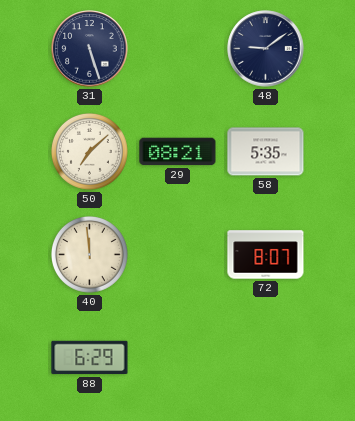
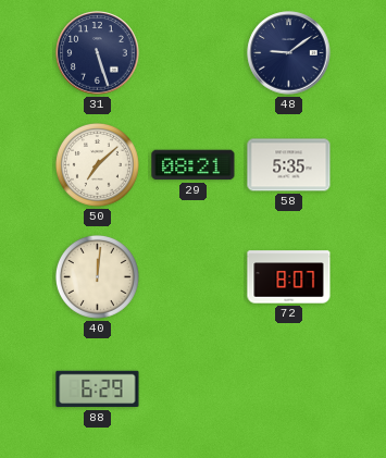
40: 11:59 -> 12:01 (97, 276)
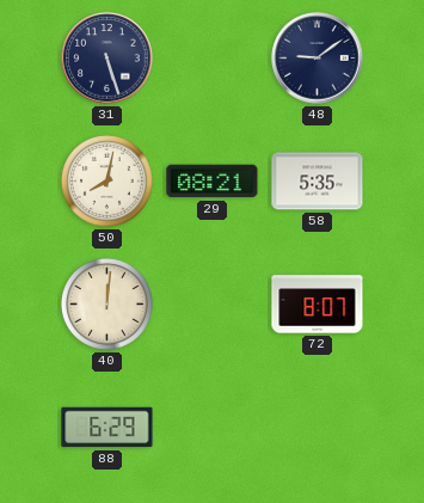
50: 7:08 -> 8:02 (106, 180)
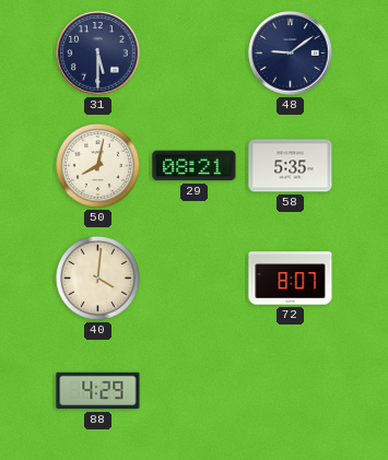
31: 5:27 -> 5:30 (98, 54)
40: 12:01 -> 4:01 (97, 278)
88: 6:29 -> 4:29 (98, 391)
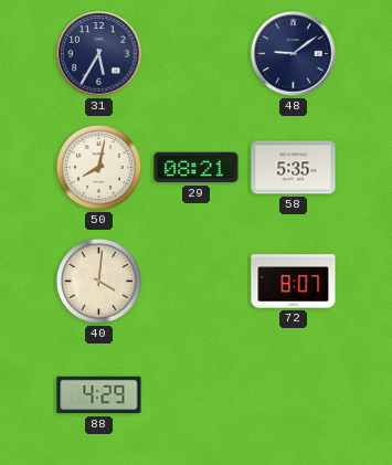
31: 5:30 -> 5:35 (99, 54)
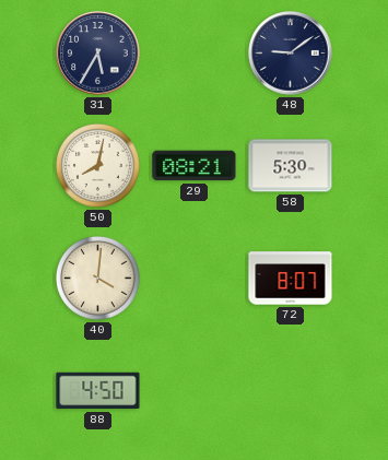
58: 5:35 -> 5:30 (291, 166)
88: 4:29 -> 4:50 (98, 391)
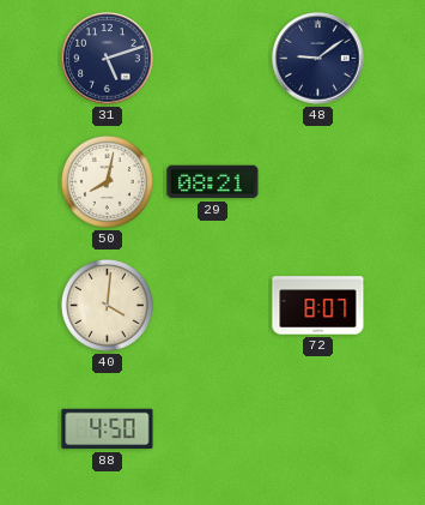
31: 5:35 -> 5:12 (108, 59)
58: 5:30 -> none (291, 166)
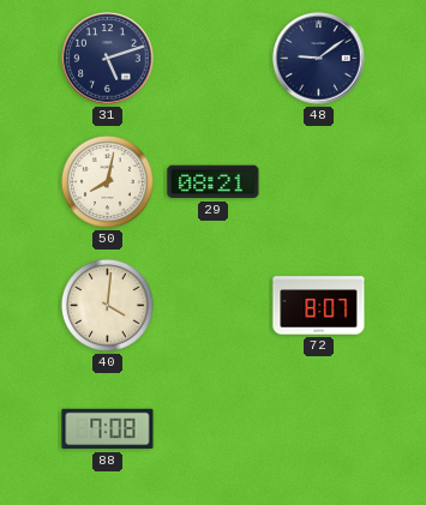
88: 4:50 -> 7:08 (108, 429)
